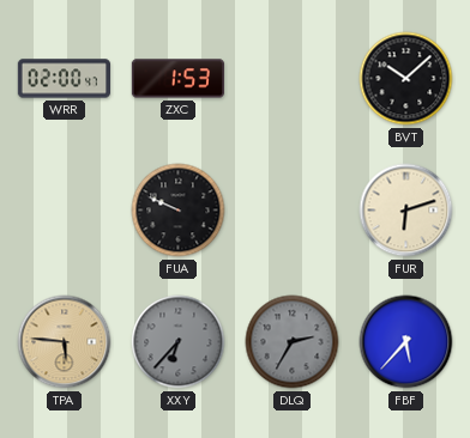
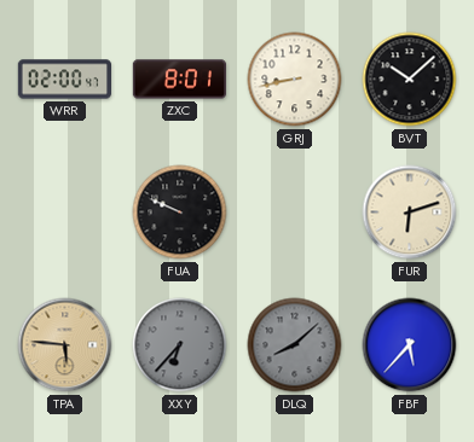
ZXC: 1:53 -> 8:01 (179, 80)
GRJ: none -> 8:43 (295, 80)
DLQ: 2:35 -> 8:08 (295, 345)
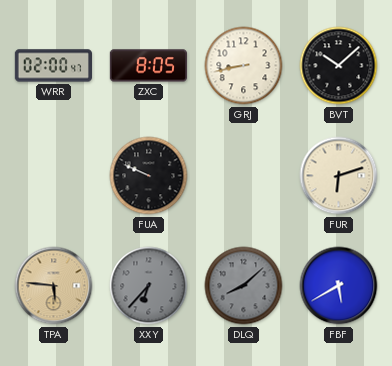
ZXC: 8:01 -> 8:05 (148, 66)
FBF: 5:37 -> 5:40 (339, 286)
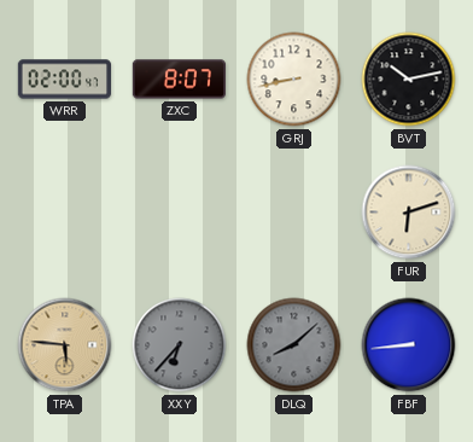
ZXC: 8:05 -> 8:07 (179, 80)
BVT: 10:08 -> 10:13 (409, 80)
FUA: 9:49 -> none (149, 176)
FBF: 5:40 -> 8:44 (409, 345)
